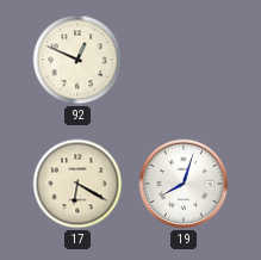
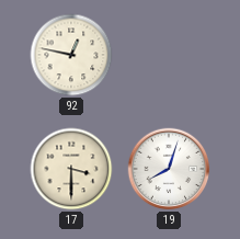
92: 12:49 -> 12:47 (71, 55)
17: 6:20 -> 3:30 (71, 169)
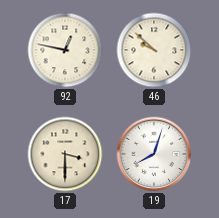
46: none -> 9:52 (154, 50)
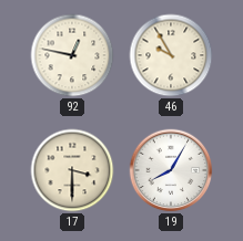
46: 9:52 -> 9:55 (171, 55)
19: 8:03 -> 8:05 (171, 170)
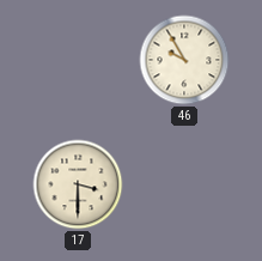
92: 12:47 -> none (72, 55)
19: 8:05 -> none (171, 170)
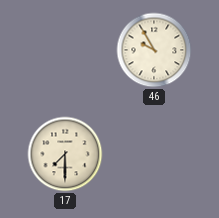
17: 3:30 -> 7:30 (65, 154)
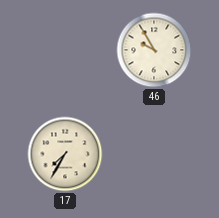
17: 7:30 -> 7:35 (65, 154)
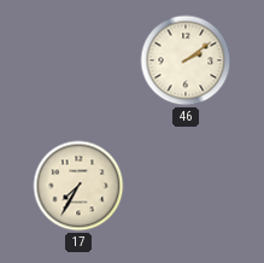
46: 9:55 -> 2:09 (186, 60)
